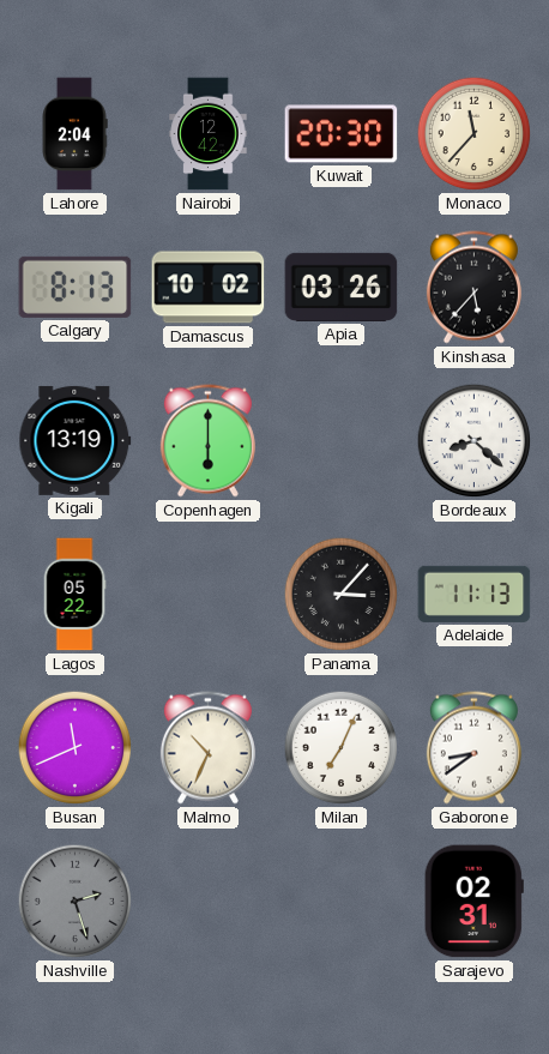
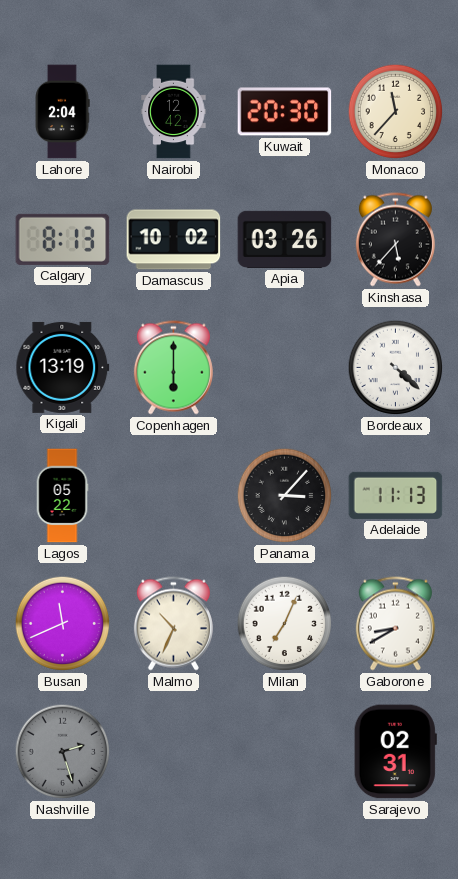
Bordeaux: 8:22 -> 4:22 (396, 368)
Gaborone: 8:39 -> 8:40 (395, 624)
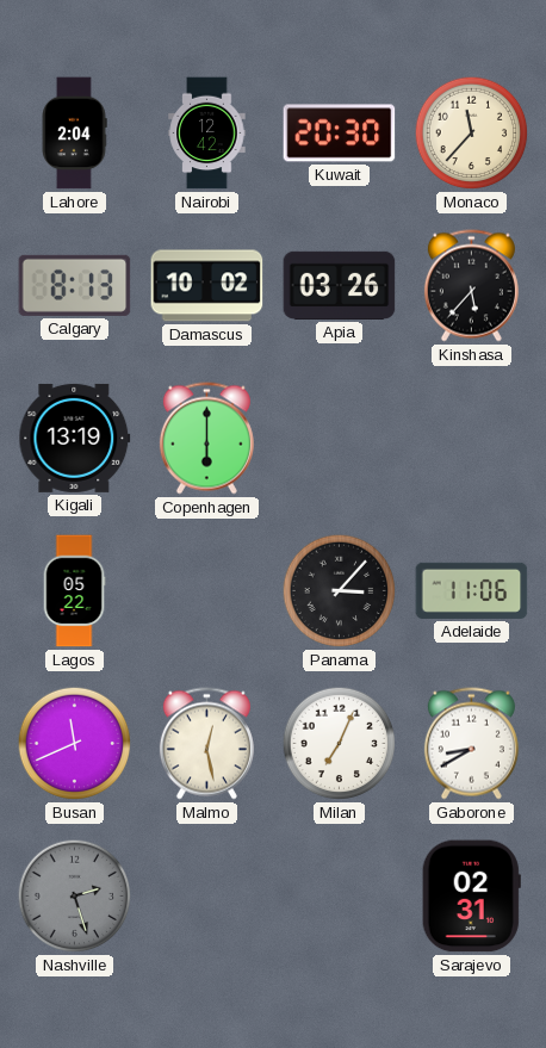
Bordeaux: 4:22 -> none (396, 368)
Adelaide: 11:13 -> 11:06 (472, 590)
Malmo: 10:34 -> 12:28 (206, 744)
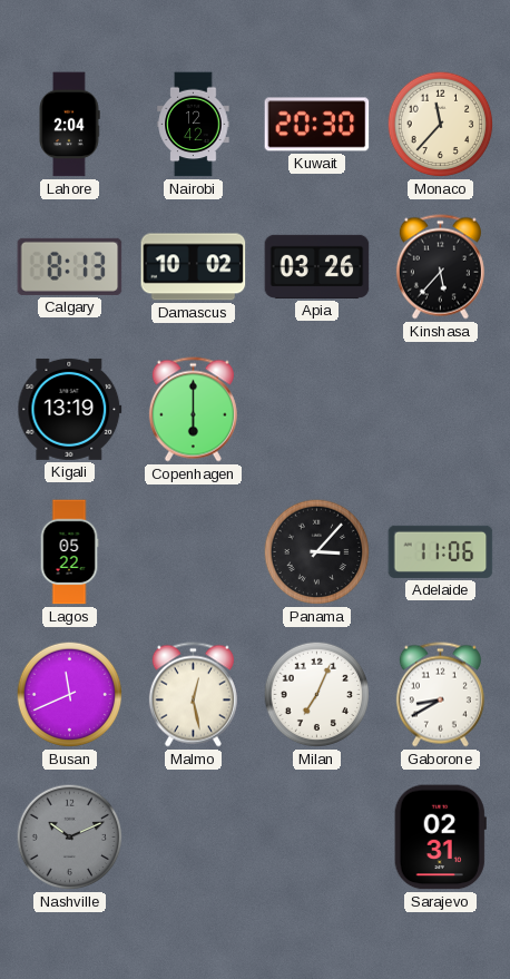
Nashville: 2:27 -> 10:11 (70, 838)
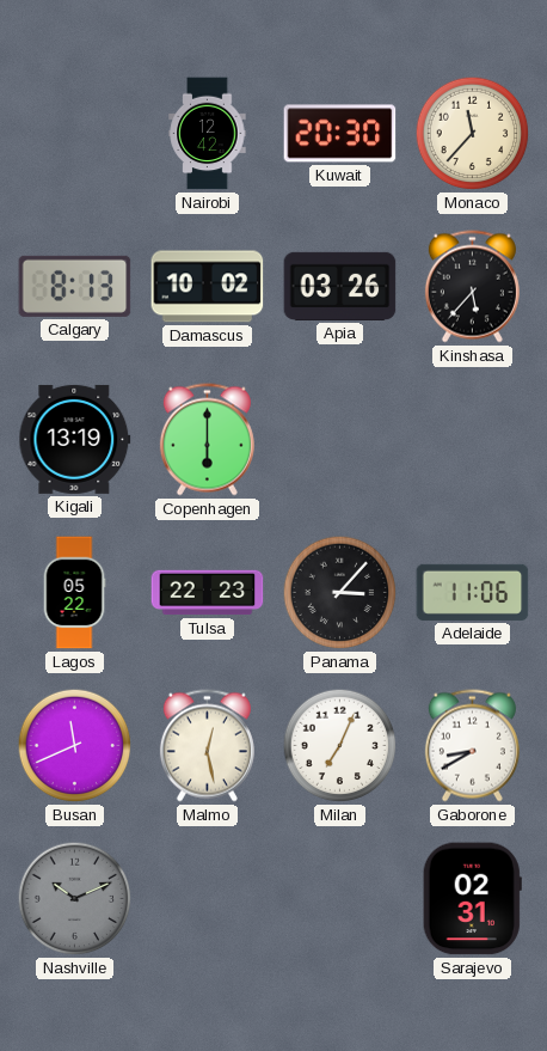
Lahore: 2:04 -> none (69, 125)
Tulsa: none -> 22:23 (208, 593)
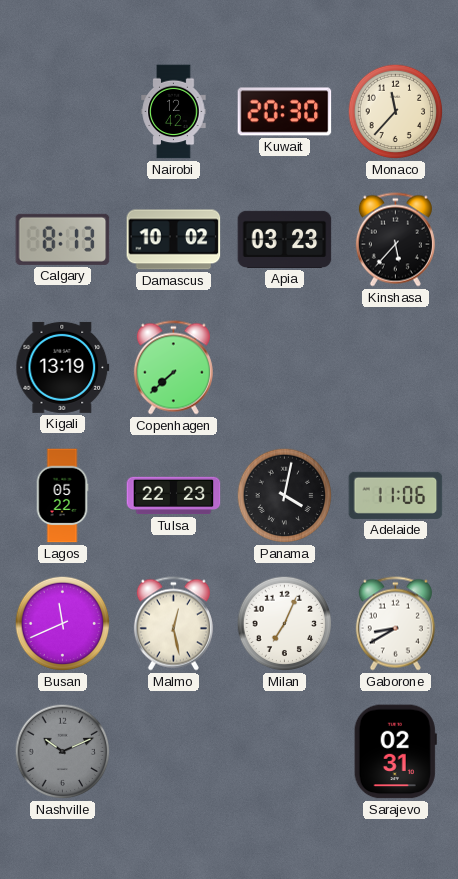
Apia: 03:26 -> 03:23 (285, 239)
Copenhagen: 6:00 -> 7:38 (173, 368)
Panama: 3:07 -> 4:02 (285, 496)
